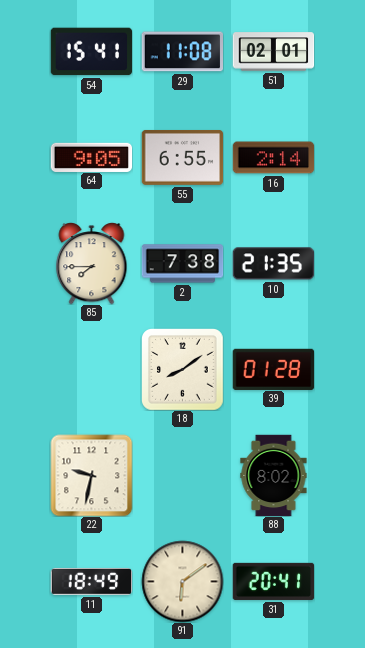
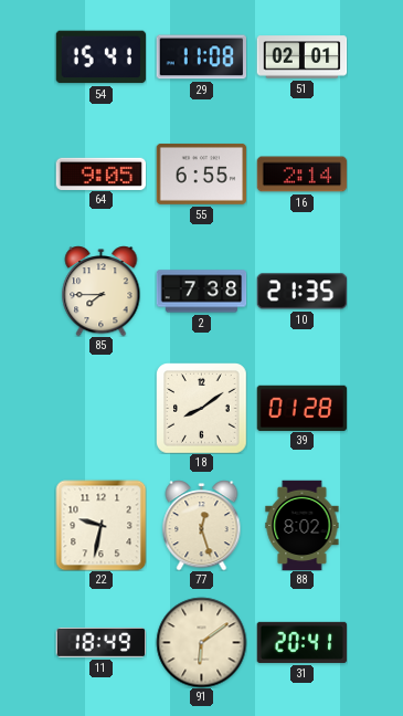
77: none -> 12:27 (202, 525)
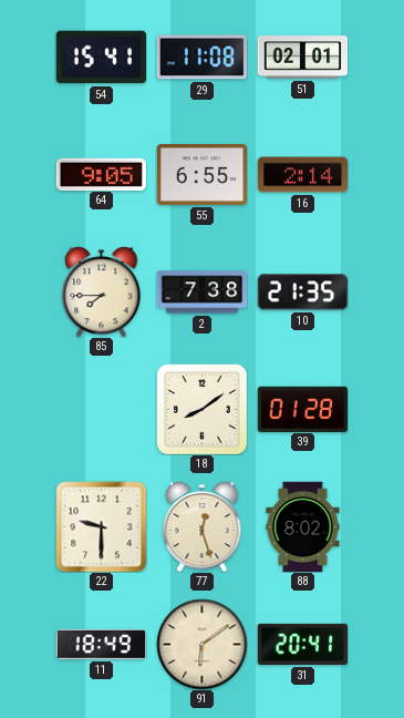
22: 9:32 -> 9:30 (101, 526)
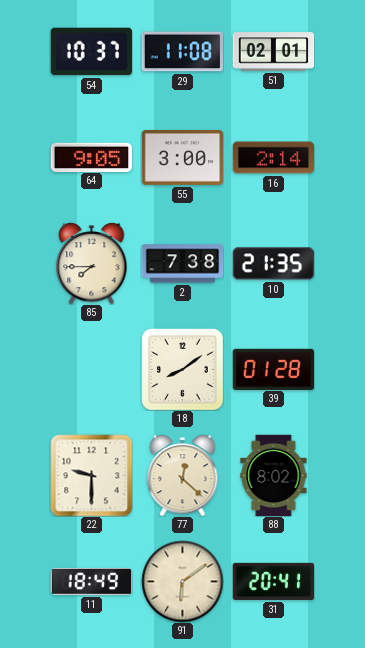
54: 15:41 -> 10:37 (91, 52)
55: 6:55 -> 3:00 (182, 157)
77: 12:27 -> 12:22 (183, 475)
